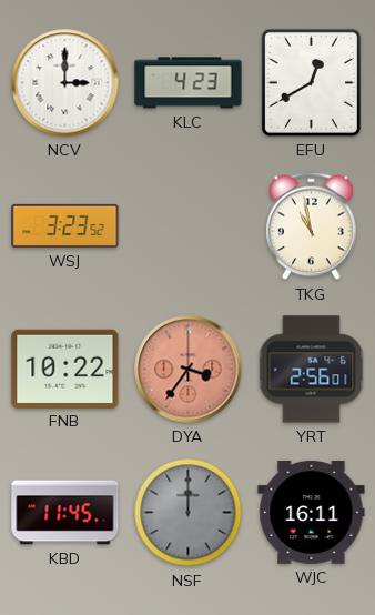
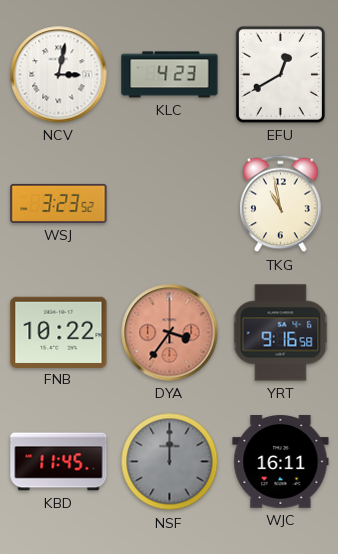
NCV: 3:00 -> 3:02 (59, 75)
YRT: 2:56 -> 9:16 (281, 333)
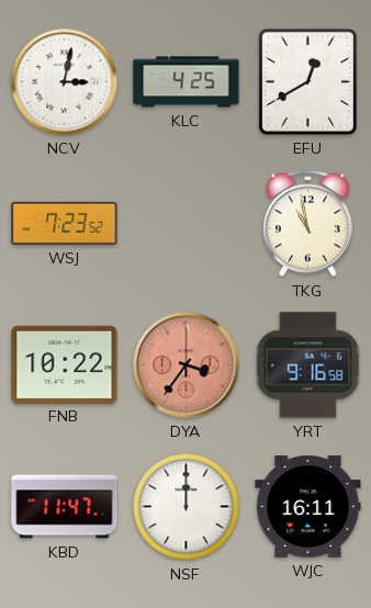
KLC: 4:23 -> 4:25 (187, 82)
WSJ: 3:23 -> 7:23 (65, 223)
KBD: 11:45 -> 11:47 (65, 507)
NSF dial: grey -> white (187, 507)
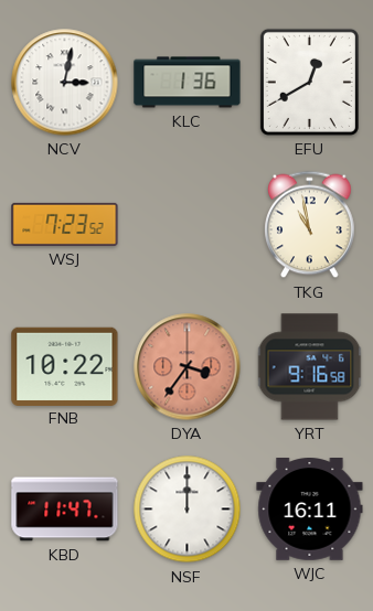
KLC: 4:25 -> 1:36 (188, 83)
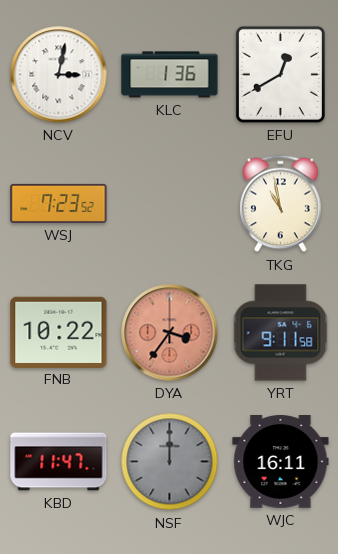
YRT: 9:16 -> 9:11 (281, 333)
NSF dial: white -> grey (170, 462)
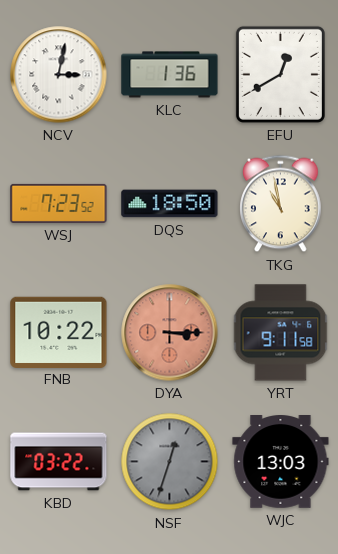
DQS: none -> 18:50 (170, 204)
DYA: 3:36 -> 3:15 (170, 333)
KBD: 11:47 -> 03:22 (59, 462)
NSF: 12:00 -> 12:33 (170, 462)
WJC: 16:11 -> 13:03 (281, 462)
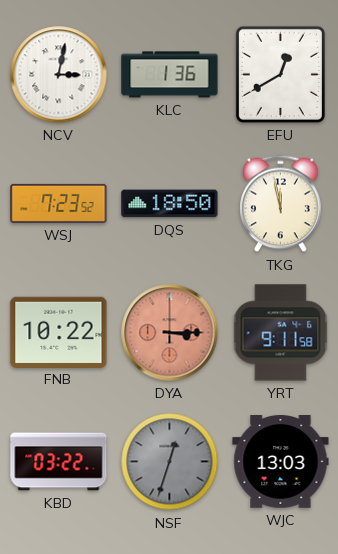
TKG: 10:58 -> 11:58 (281, 204)
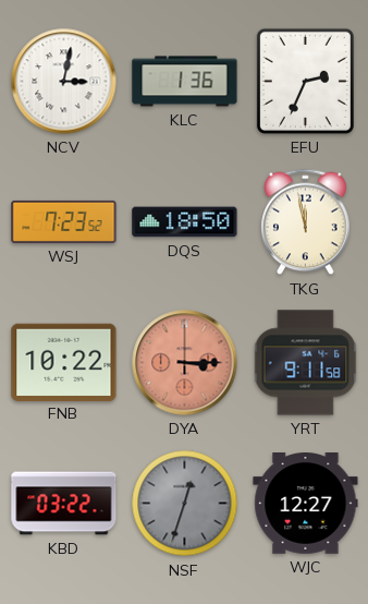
EFU: 12:40 -> 2:34 (305, 81)
WJC: 13:03 -> 12:27 (306, 504)
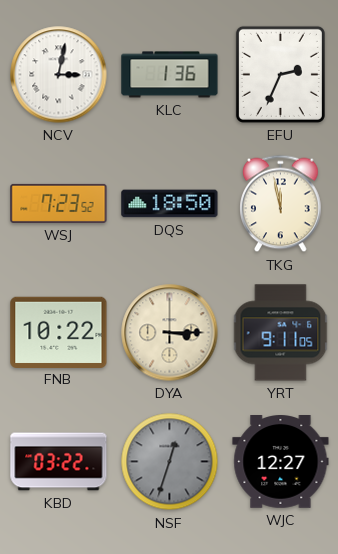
DYA dial: salmon -> cream (170, 333)
YRT: 9:11:58 -> 9:11:05 (281, 333)
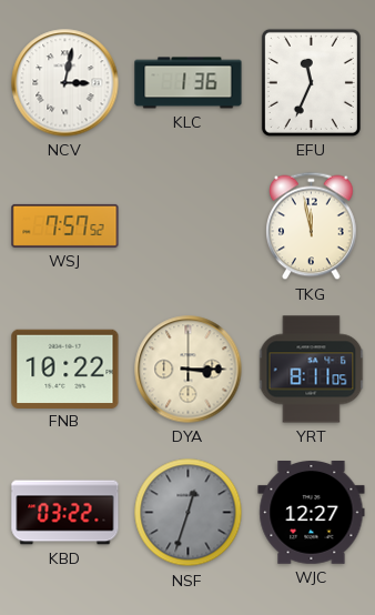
EFU: 2:34 -> 11:34 (311, 82)
WSJ: 7:23 -> 7:57 (65, 225)
DQS: 18:50 -> none (170, 204)
YRT: 9:11 -> 8:11 (312, 370)
